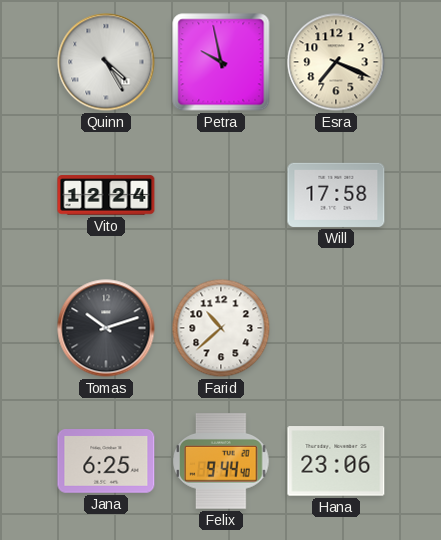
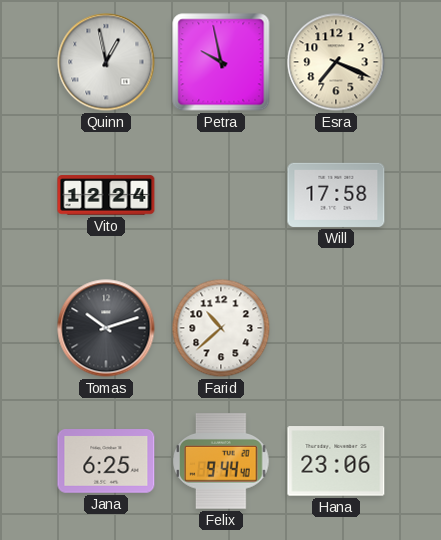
Quinn: 4:25 -> 12:58 (106, 62)
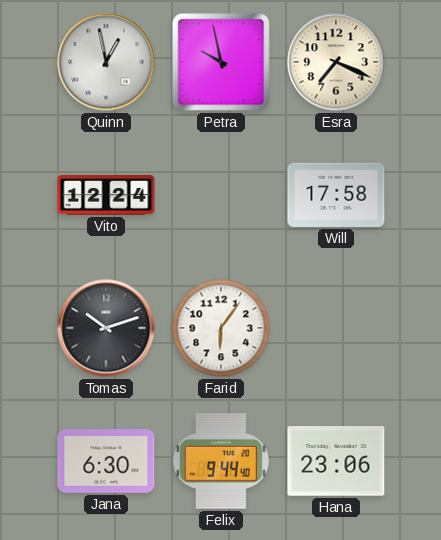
Farid: 10:38 -> 6:06 (221, 328)
Jana: 6:25 -> 6:30 (106, 462)
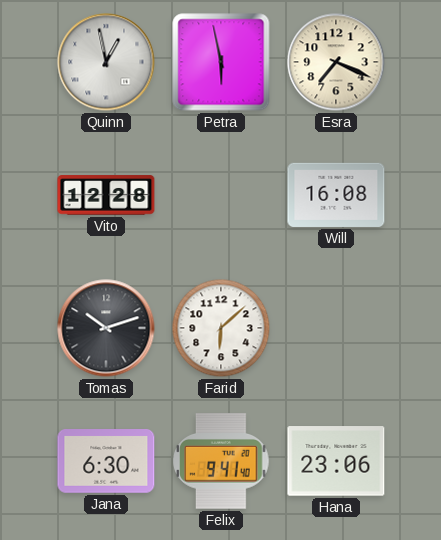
Petra: 9:58 -> 5:58 (221, 62)
Vito: 12:24 -> 12:28 (106, 195)
Will: 17:58 -> 16:08 (336, 195)
Farid: 6:06 -> 6:08 (221, 328)
Felix: 9:44 -> 9:41 (221, 461)
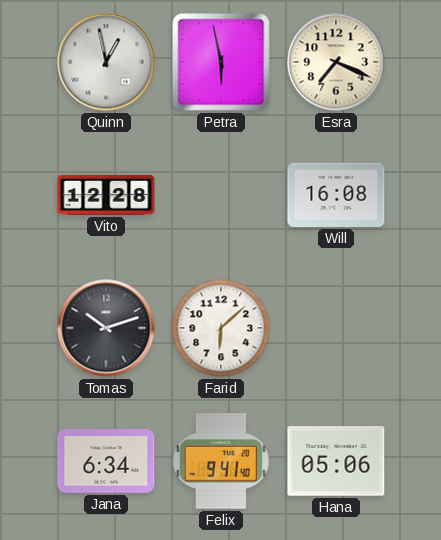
Jana: 6:30 -> 6:34 (106, 462)
Hana: 23:06 -> 05:06 (336, 461)
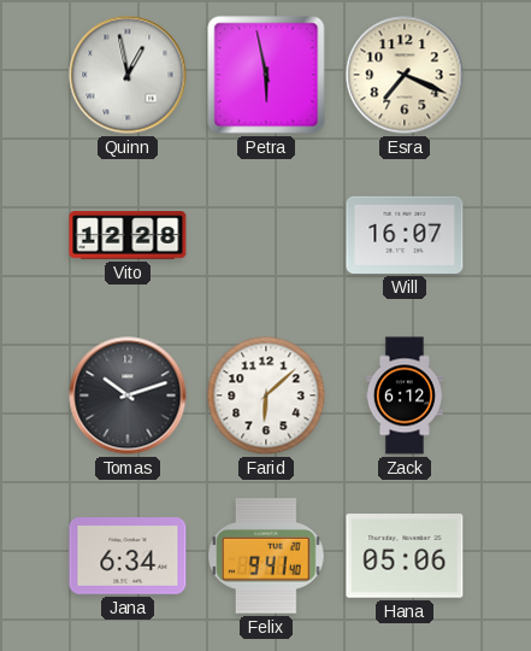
Will: 16:08 -> 16:07 (405, 235)
Zack: none -> 6:12 (405, 395)
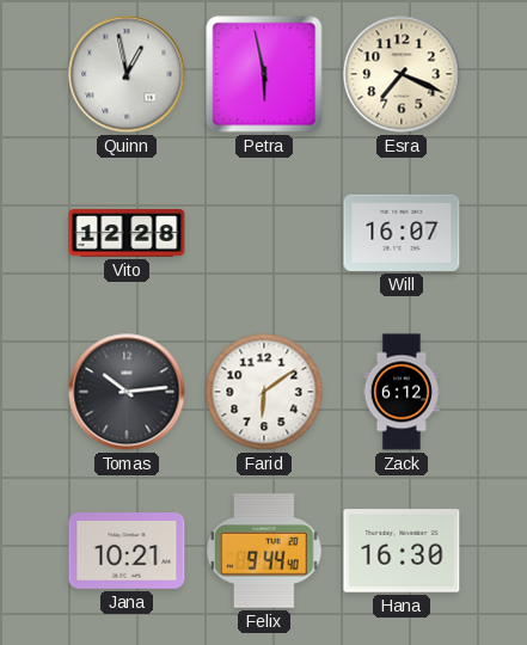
Tomas: 10:12 -> 10:14 (127, 392)
Farid: 6:08 -> 6:09 (264, 392)
Jana: 6:34 -> 10:21 (127, 552)
Felix: 9:41 -> 9:44 (264, 551)
Hana: 05:06 -> 16:30 (402, 551)
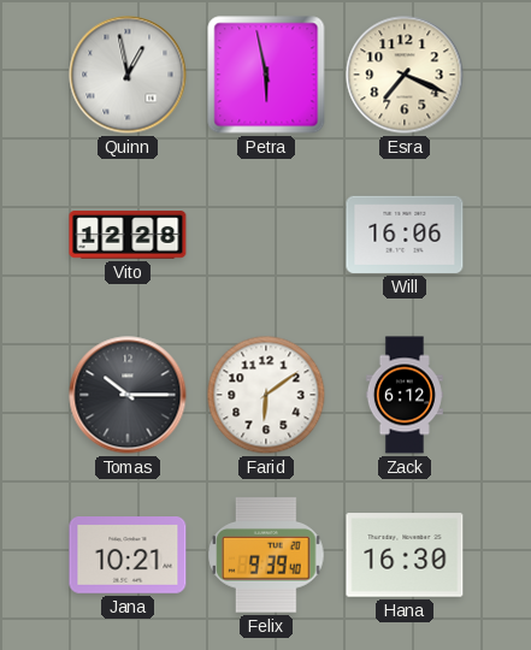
Will: 16:07 -> 16:06 (405, 235)
Tomas: 10:14 -> 10:15 (128, 395)
Felix: 9:44 -> 9:39 (266, 555)
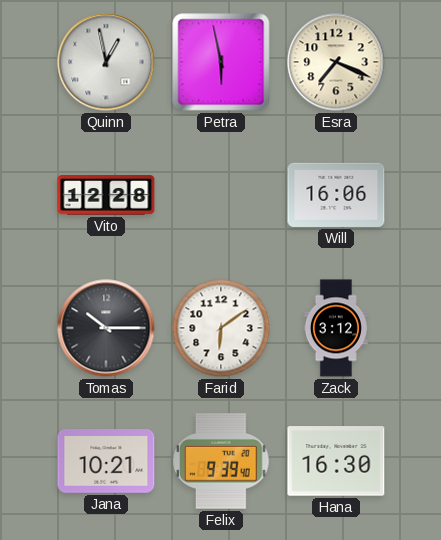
Zack: 6:12 -> 3:12 (336, 328)
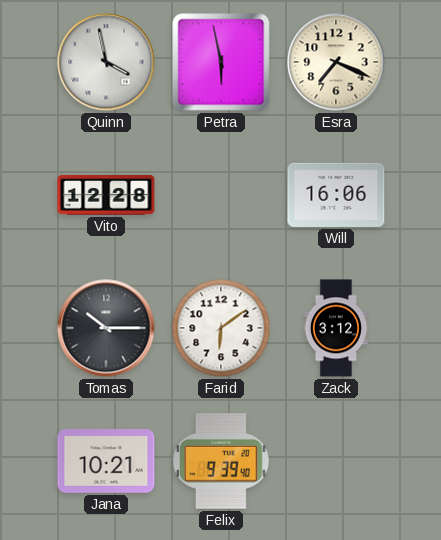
Quinn: 12:58 -> 3:58 (106, 62)
Hana: 16:30 -> none (336, 461)
